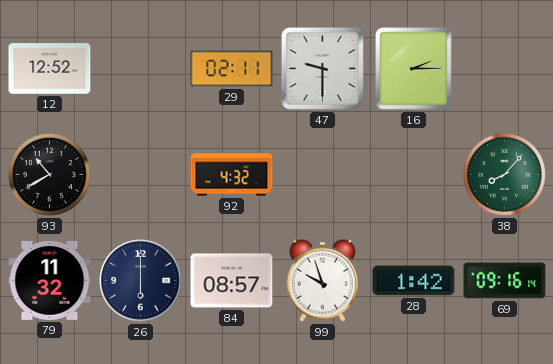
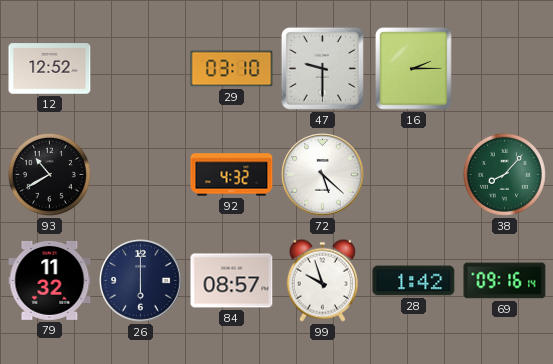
29: 02:11 -> 03:10 (232, 69)
72: none -> 5:22 (323, 175)
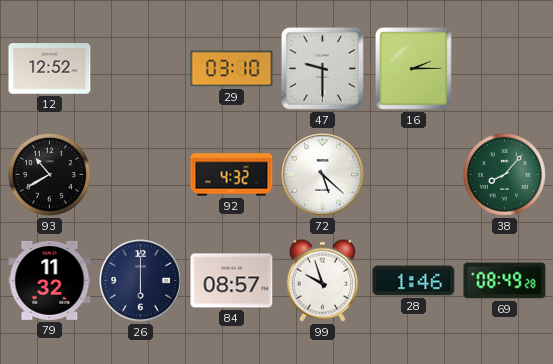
28: 1:42 -> 1:46 (414, 281)
69: 09:16 -> 08:49 (505, 281)
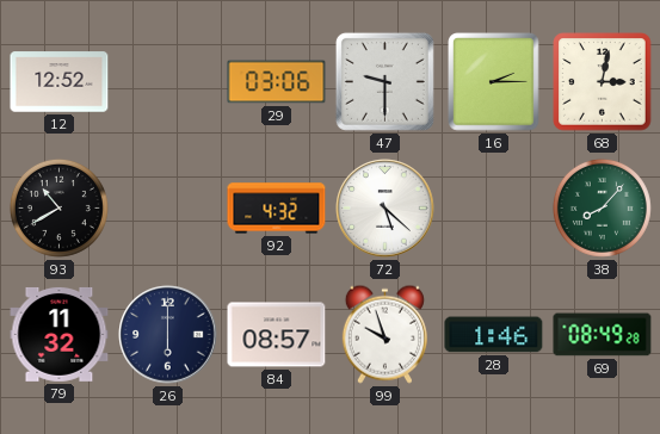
29: 03:10 -> 03:06 (277, 82)
68: none -> 3:02 (603, 82)
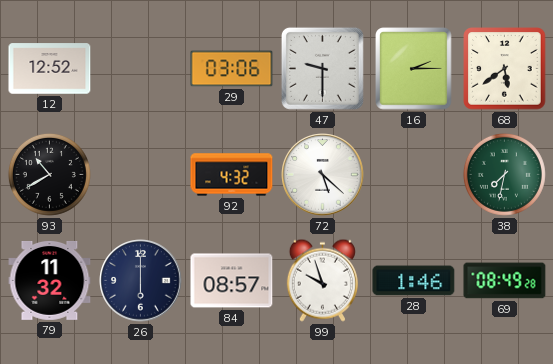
68: 3:02 -> 5:39 (505, 69)
38: 8:07 -> 7:32 (504, 174)
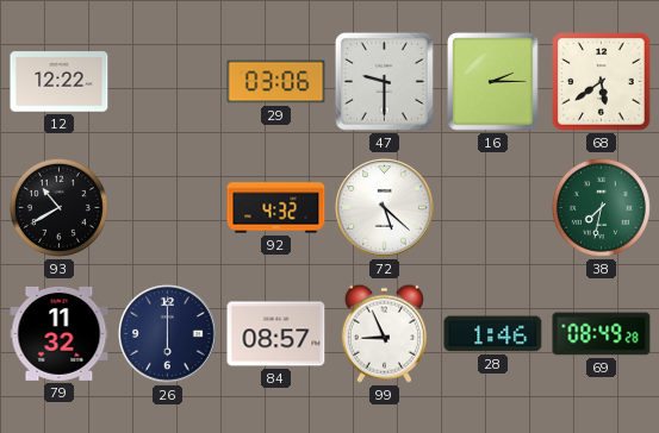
12: 12:52 -> 12:22 (60, 82)
99: 9:57 -> 8:56 (384, 333)
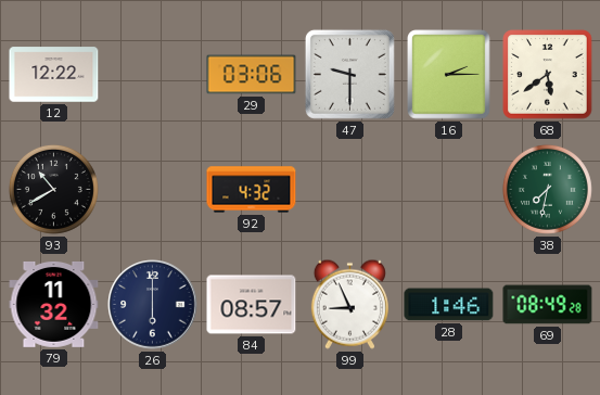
72: 5:22 -> none (385, 208)
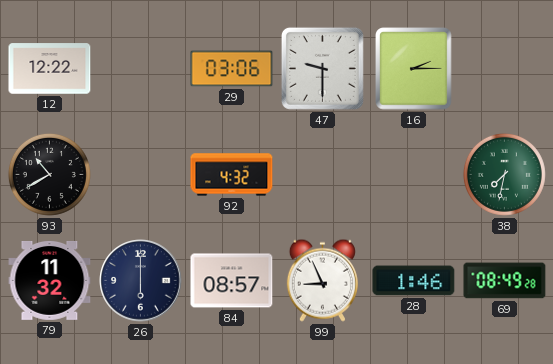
68: 5:39 -> none (548, 75)
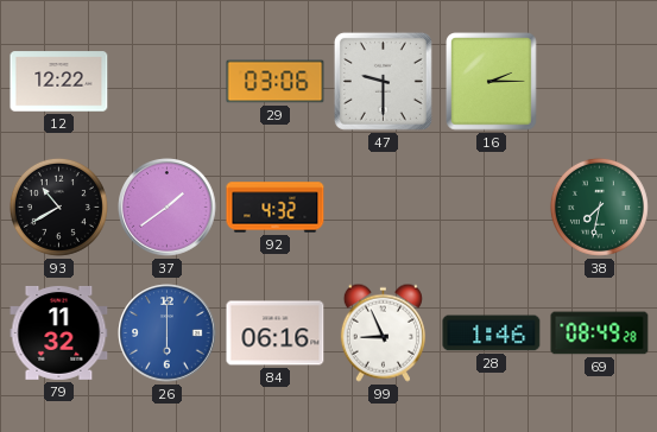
37: none -> 1:39 (168, 208)
26 dial: navy -> blue (168, 333)
84: 08:57 -> 06:16 (276, 333)
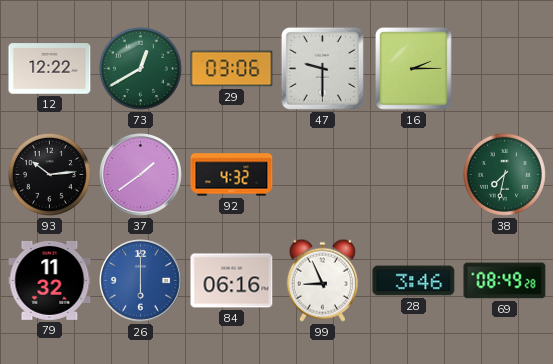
73: none -> 12:40 (140, 68)
93: 10:40 -> 10:14 (49, 174)
28: 1:46 -> 3:46 (414, 281)
